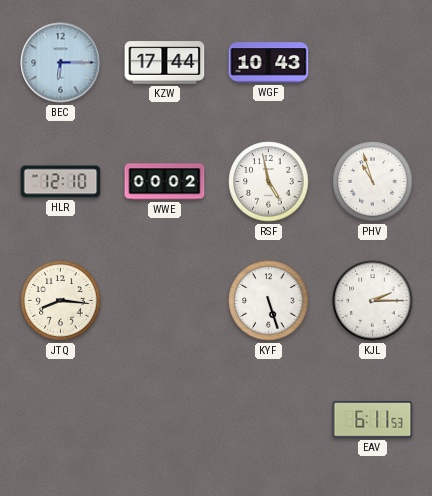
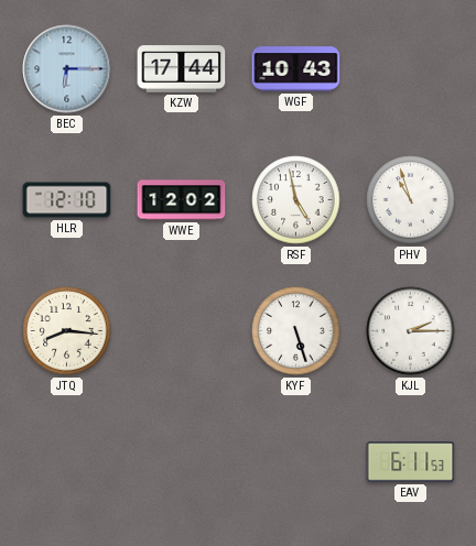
WWE: 00:02 -> 12:02 (182, 200)
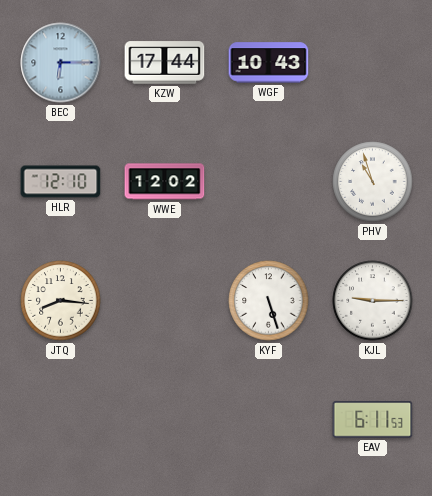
RSF: 4:58 -> none (296, 200)
KJL: 2:15 -> 9:15 (373, 301)
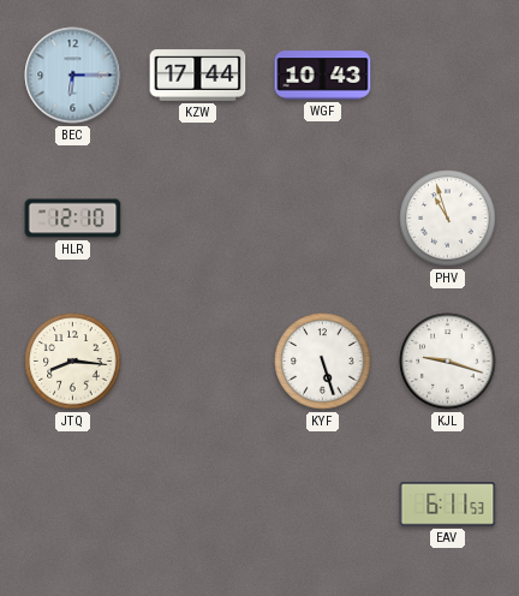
WWE: 12:02 -> none (165, 182)
KJL: 9:15 -> 9:18 (448, 362)
